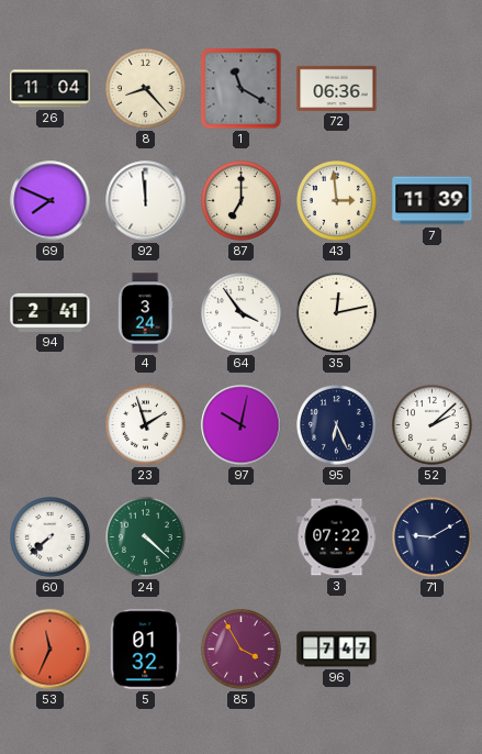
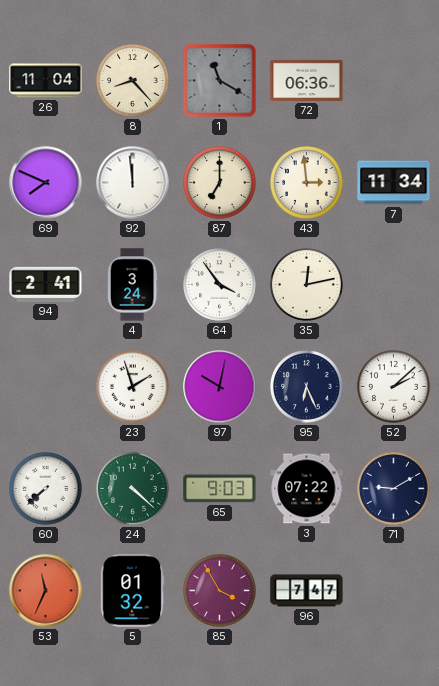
7: 11:39 -> 11:34 (394, 183)
65: none -> 9:03 (220, 489)
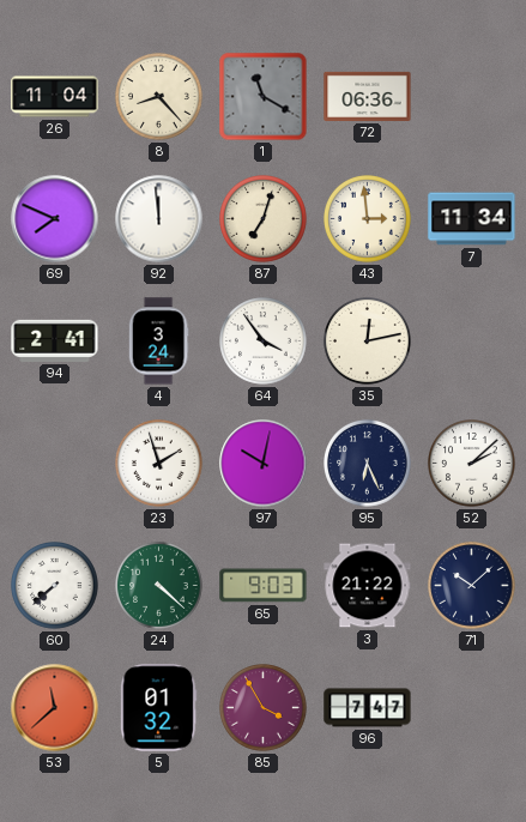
87: 7:00 -> 7:03 (264, 219)
3: 07:22 -> 21:22 (368, 586)
71: 9:10 -> 10:08 (472, 586)
53: 11:34 -> 11:38 (55, 708)
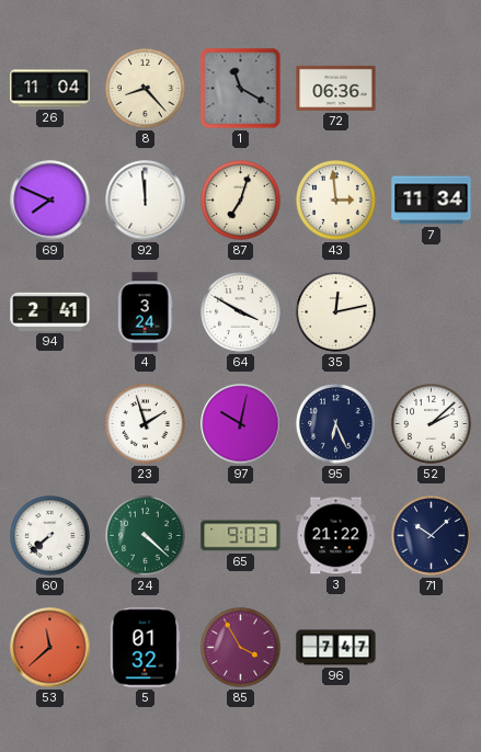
64: 3:54 -> 3:50 (241, 312)
